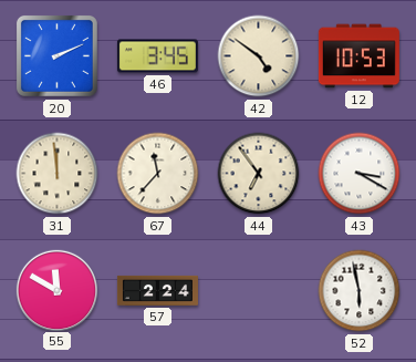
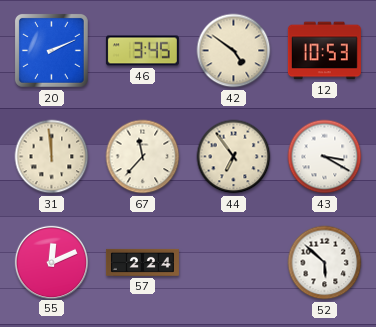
55: 11:50 -> 12:11 (51, 262)
52: 5:58 -> 5:52 (325, 263)
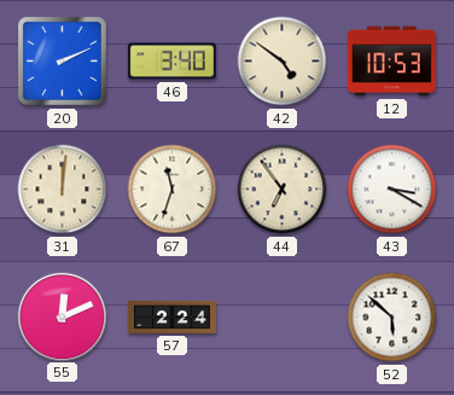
46: 3:45 -> 3:40 (171, 62)
31: 11:59 -> 12:01 (63, 190)
67: 11:37 -> 11:33 (173, 190)
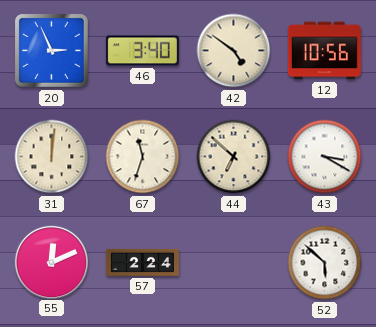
20: 2:11 -> 2:56 (51, 50)
12: 10:53 -> 10:56 (324, 51)
44: 6:54 -> 6:52 (234, 157)
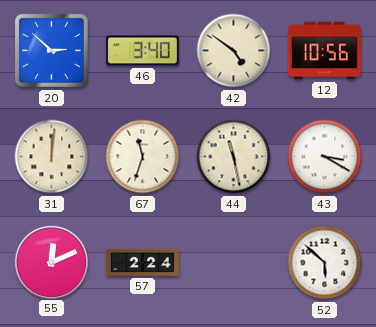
20: 2:56 -> 2:52 (51, 50)
44: 6:52 -> 11:28 (234, 157)
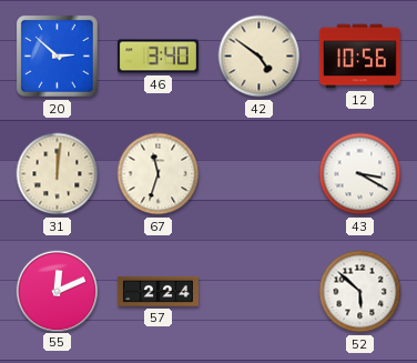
44: 11:28 -> none (234, 157)
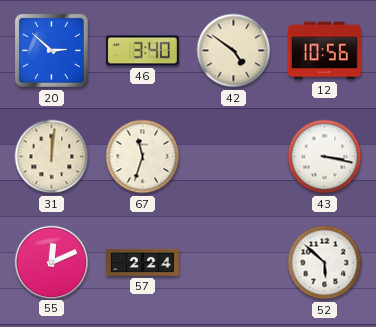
43: 3:20 -> 3:17 (325, 157)
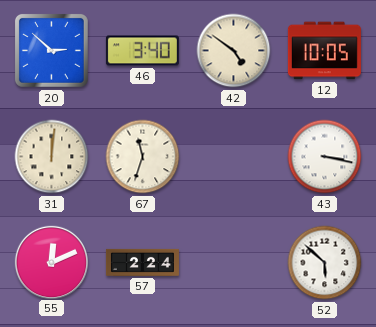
12: 10:56 -> 10:05 (324, 51)
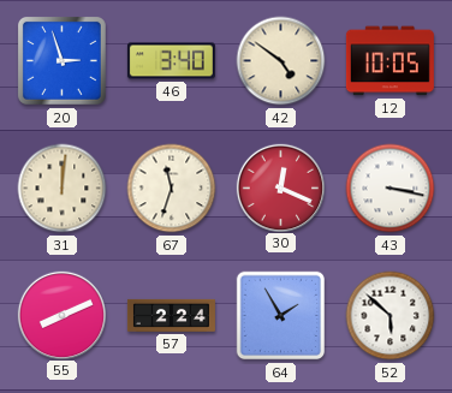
20: 2:52 -> 2:57 (61, 60)
30: none -> 12:19 (280, 187)
55: 12:11 -> 8:11 (61, 315)
64: none -> 1:55 (281, 316)
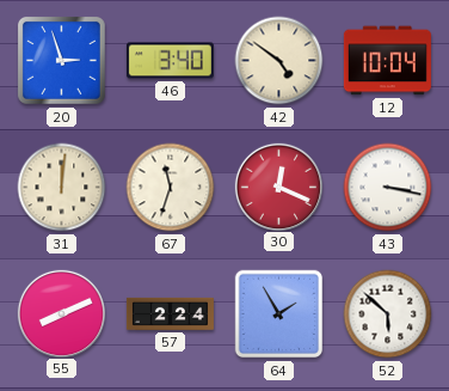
12: 10:05 -> 10:04 (387, 61)
